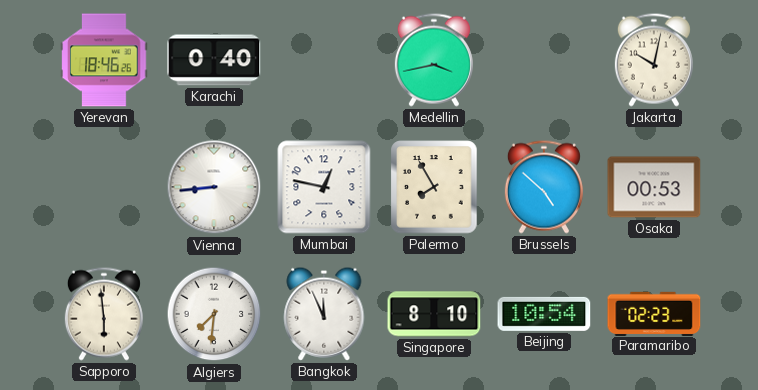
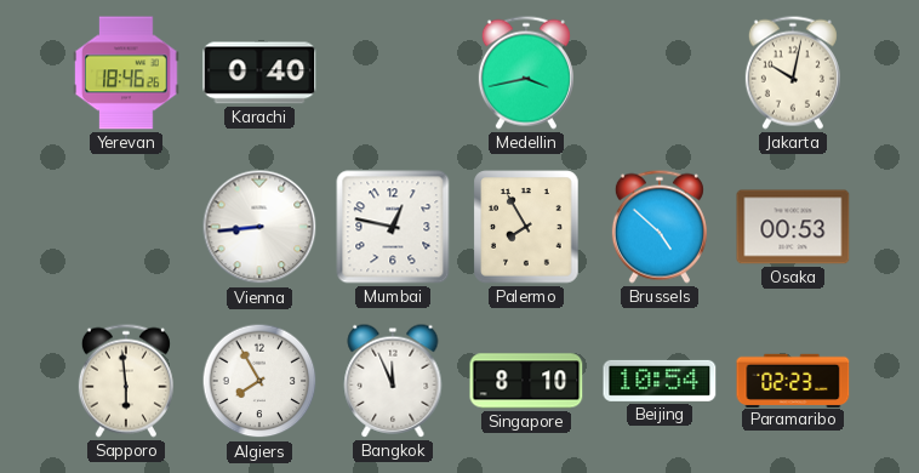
Algiers: 7:31 -> 7:55 (259, 381)
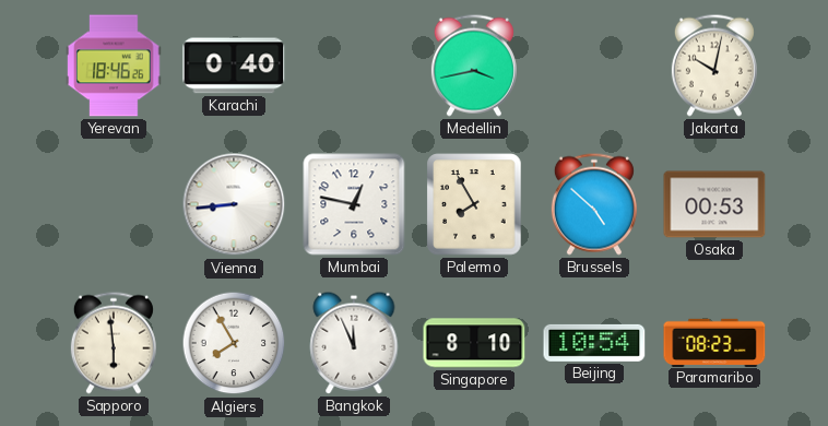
Paramaribo: 02:23 -> 08:23 (714, 342)
